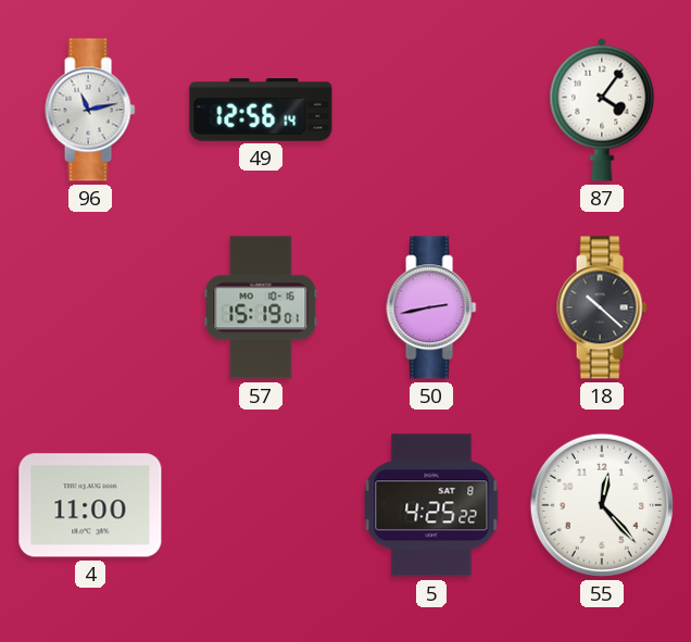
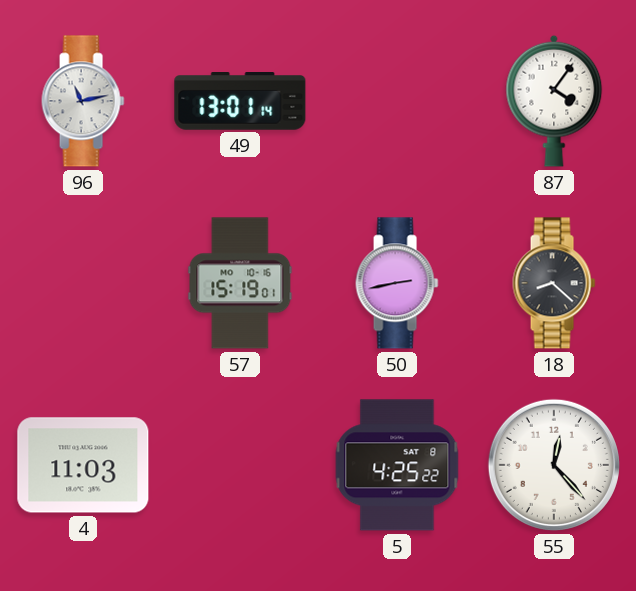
49: 12:56 -> 13:01 (240, 102)
18: 10:22 -> 8:22 (554, 283)
4: 11:00 -> 11:03 (83, 465)
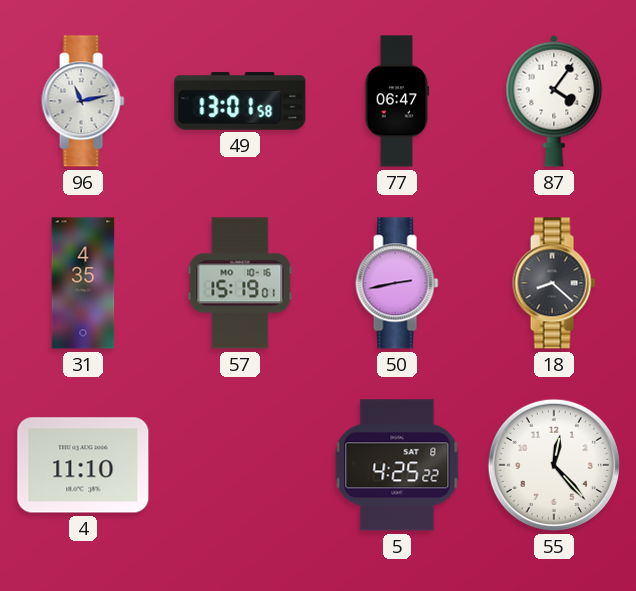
49: 13:01:14 -> 13:01:58 (240, 102)
77: none -> 06:47 (397, 101)
31: none -> 4:35 (83, 283)
4: 11:03 -> 11:10 (83, 465)
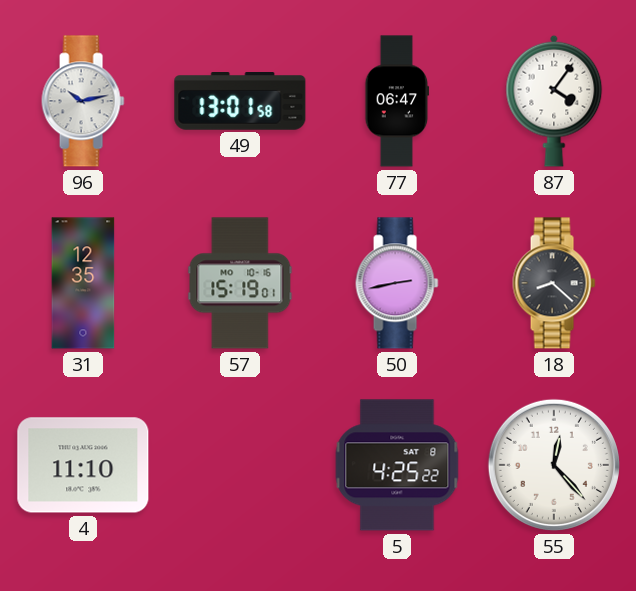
96: 11:13 -> 10:13 (83, 101)
31: 4:35 -> 12:35 (83, 283)
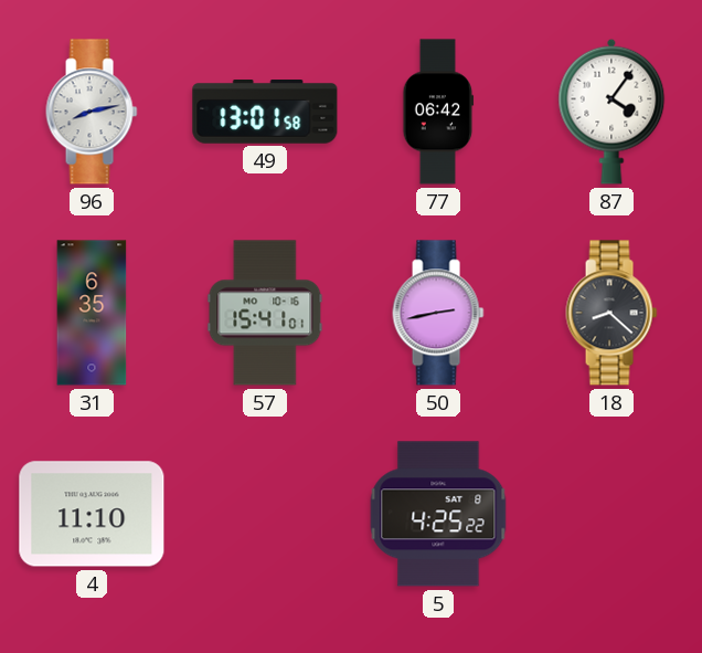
96: 10:13 -> 8:13 (92, 112)
77: 06:47 -> 06:42 (438, 112)
31: 12:35 -> 6:35 (92, 313)
57: 15:19 -> 15:41 (265, 313)
55: 12:23 -> none (554, 465)
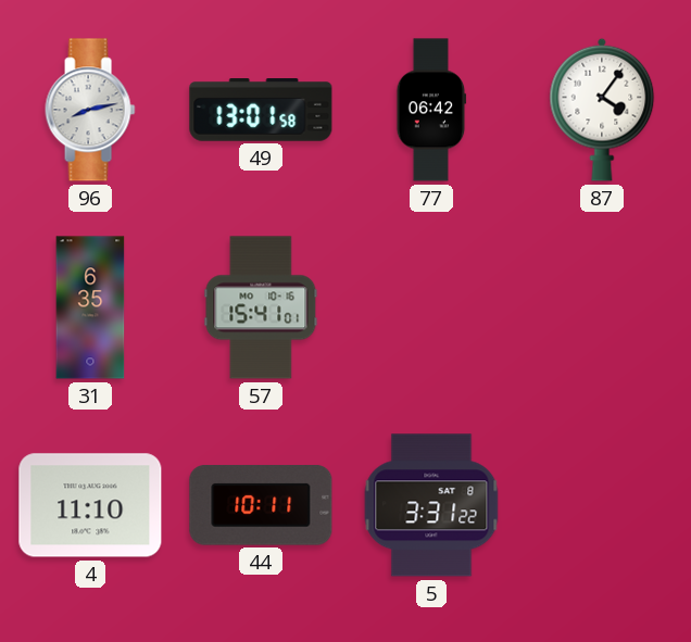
50: 2:43 -> none (438, 313)
18: 8:22 -> none (611, 313)
44: none -> 10:11 (261, 505)
5: 4:25 -> 3:31 (431, 505)
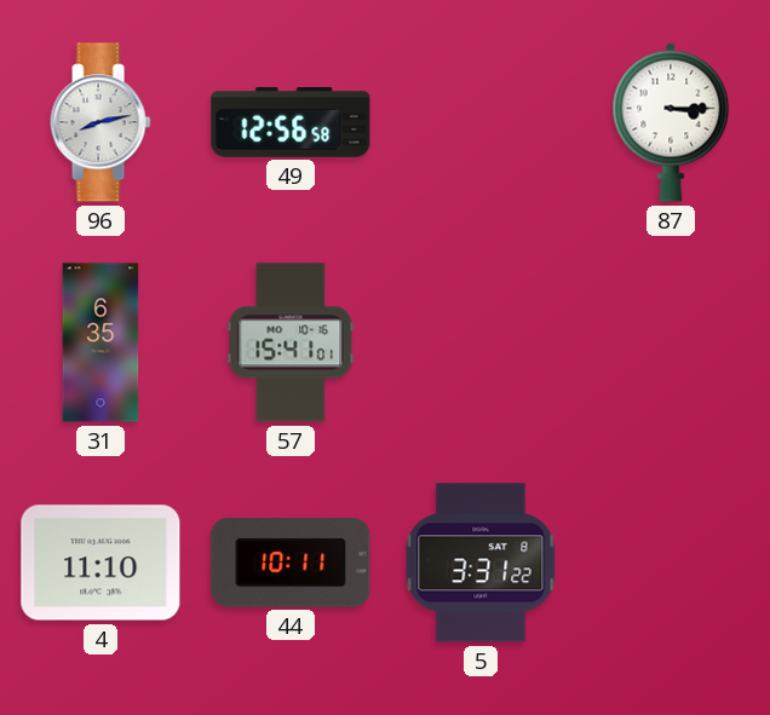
49: 13:01 -> 12:56 (291, 123)
77: 06:42 -> none (431, 110)
87: 4:06 -> 3:15 (671, 122)
